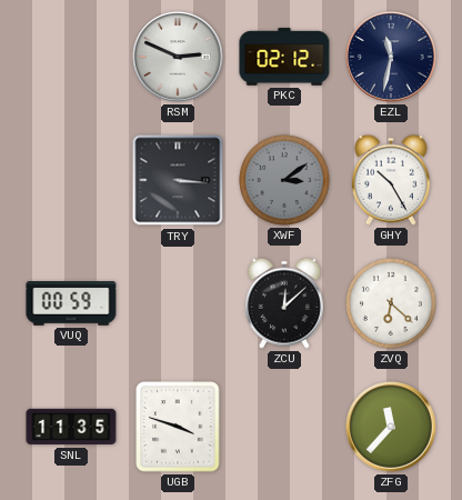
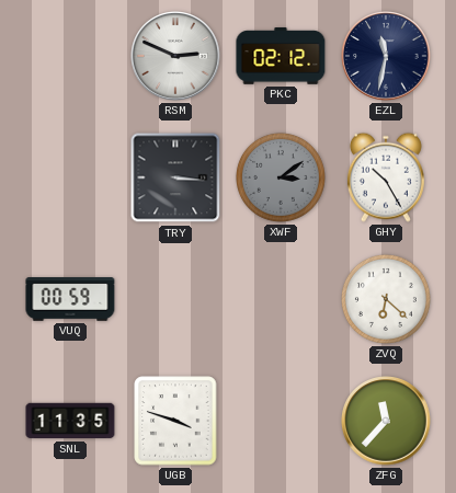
ZCU: 12:08 -> none (284, 303)
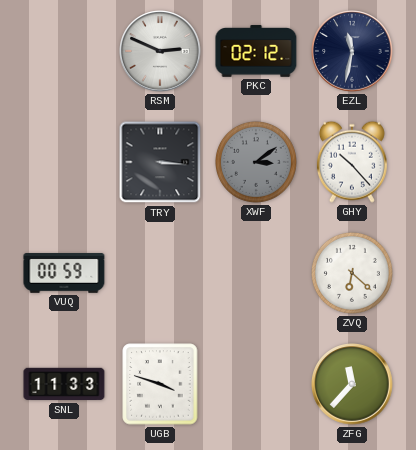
GHY: 10:25 -> 10:23 (352, 162)
SNL: 11:35 -> 11:33 (64, 384)
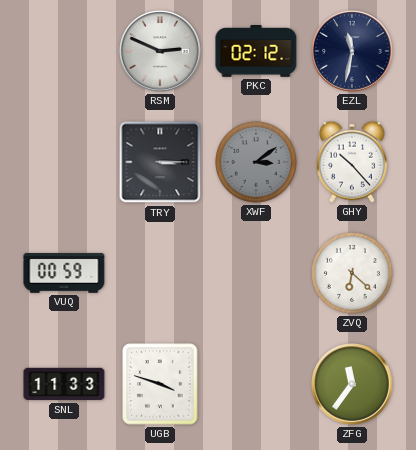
TRY: 3:16 -> 3:15 (160, 162)
ZFG: 11:37 -> 11:36 (352, 384)
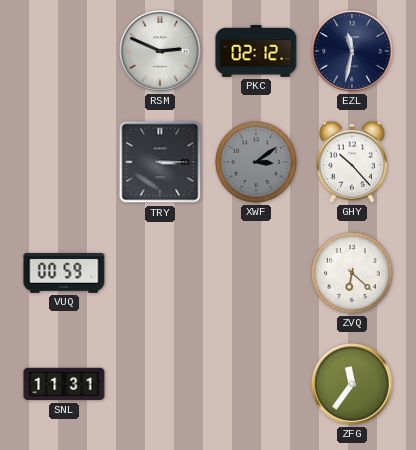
SNL: 11:33 -> 11:31 (64, 384)
UGB: 3:48 -> none (160, 384)
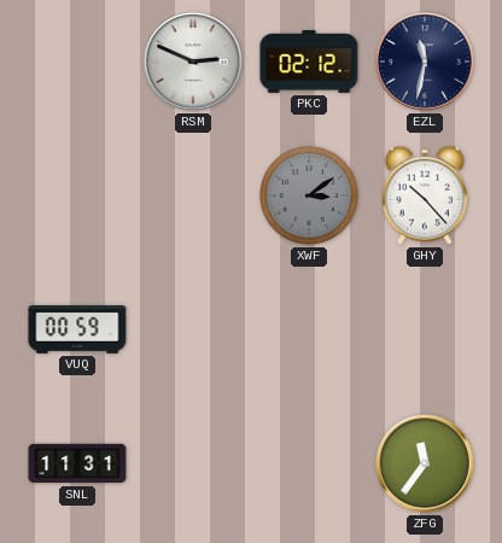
TRY: 3:15 -> none (160, 162)
ZVQ: 6:22 -> none (352, 273)
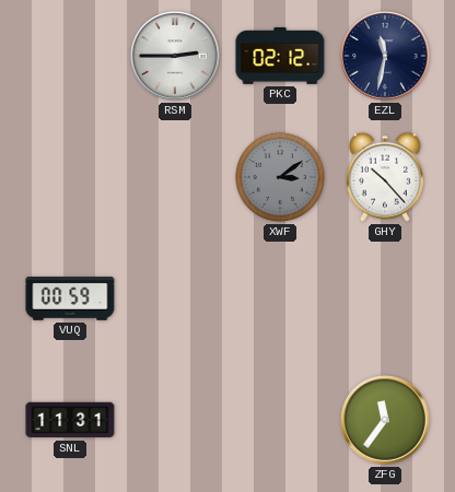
RSM: 2:49 -> 2:45 (175, 56)
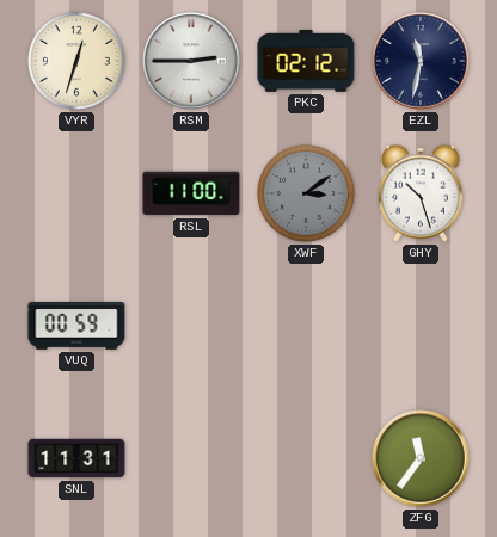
VYR: none -> 12:33 (76, 61)
RSL: none -> 11:00 (191, 193)
GHY: 10:23 -> 10:27 (421, 193)
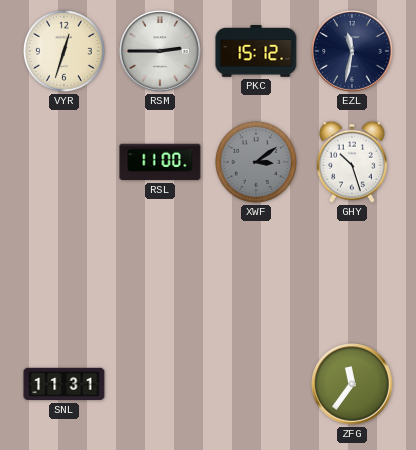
PKC: 02:12 -> 15:12 (256, 51)
VUQ: 00:59 -> none (76, 327)
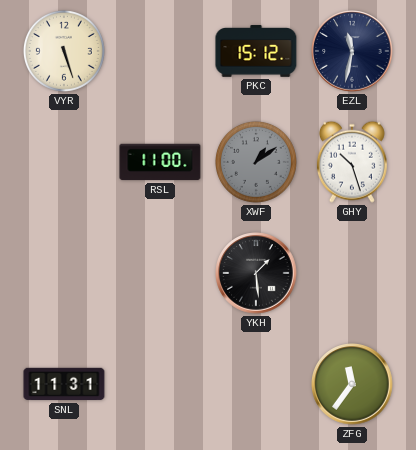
VYR: 12:33 -> 5:27 (64, 51)
RSM: 2:45 -> none (160, 51)
XWF: 3:09 -> 1:09 (256, 162)
YKH: none -> 1:29 (256, 273)
